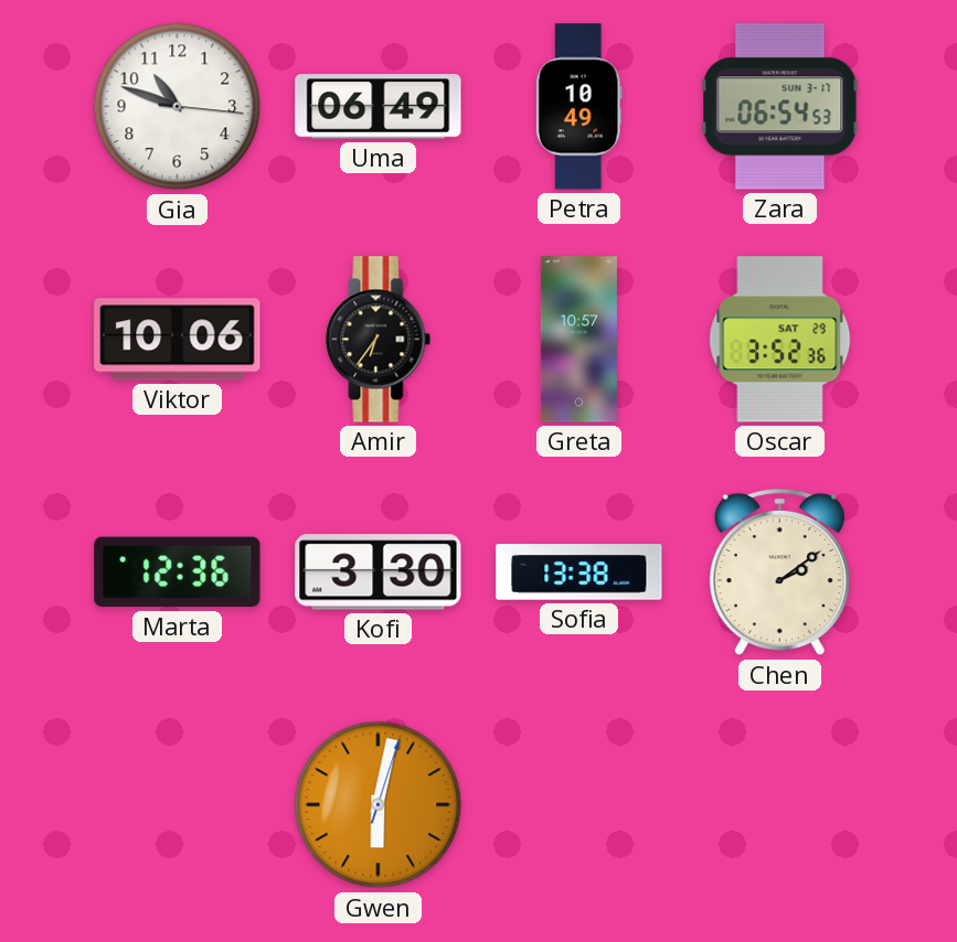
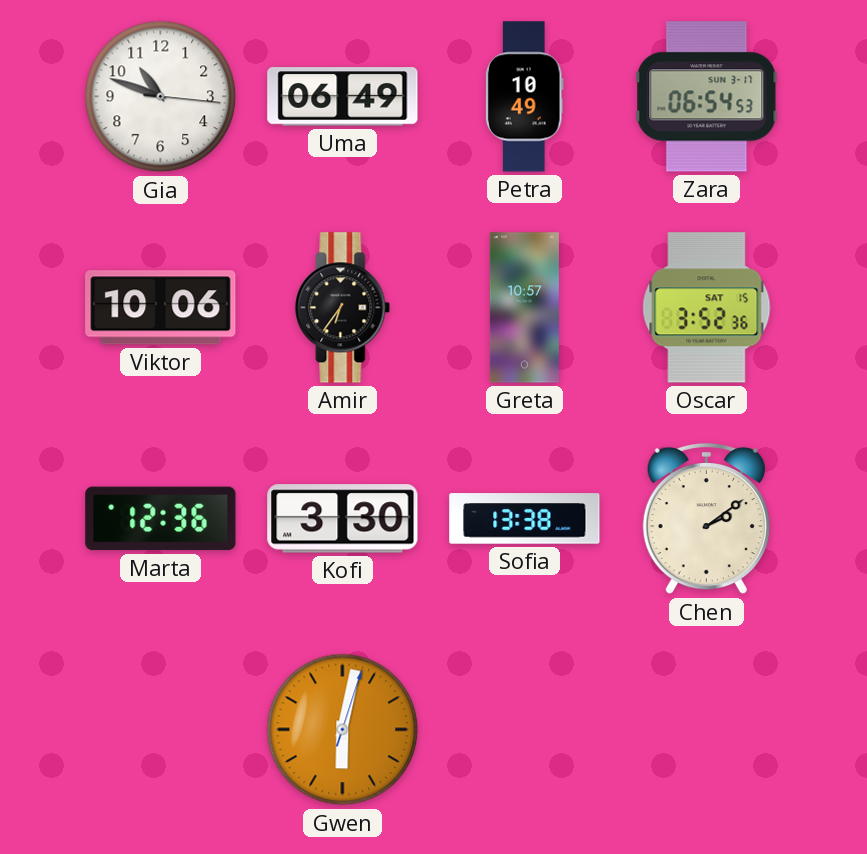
Oscar date: SAT 29 -> SAT 15 (707, 308)
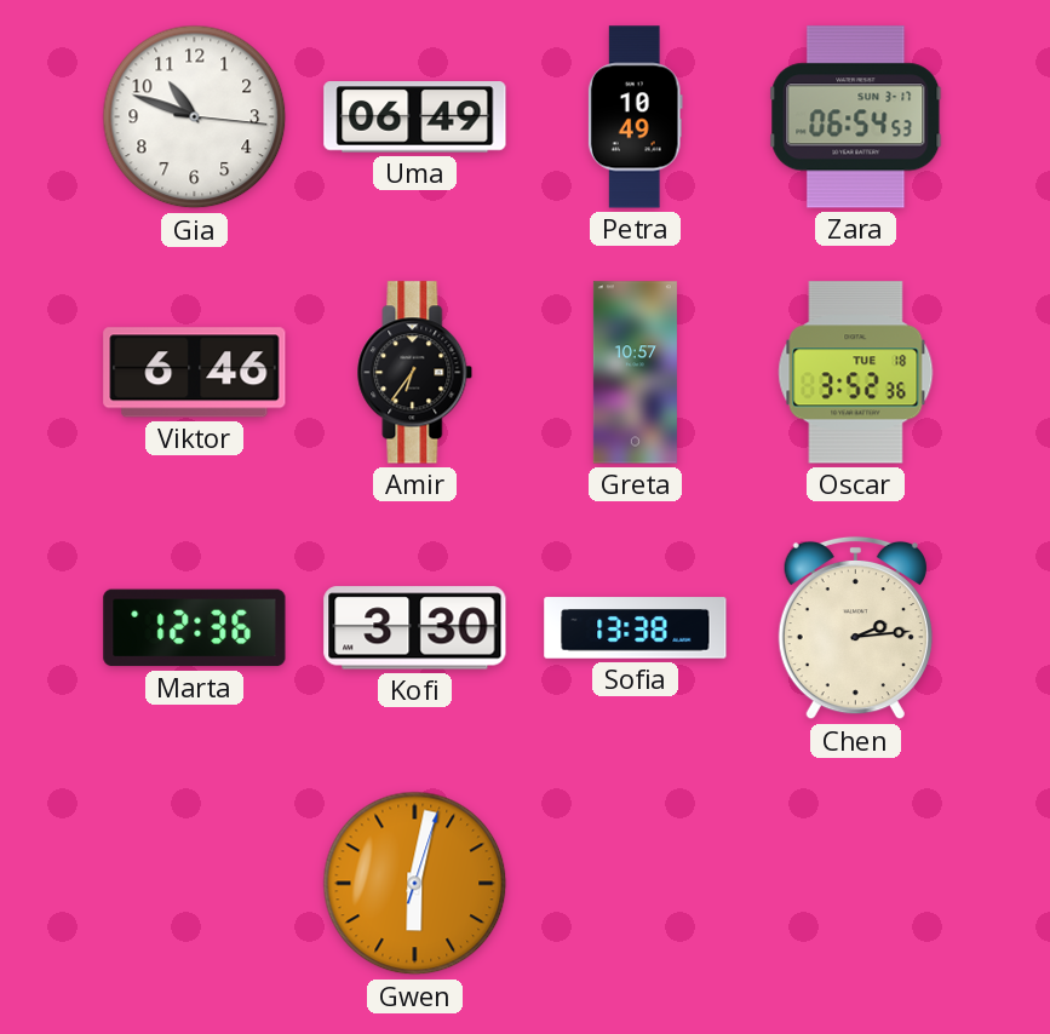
Viktor: 10:06 -> 6:46 (195, 373)
Oscar date: SAT 15 -> TUE 18 (856, 373)
Chen: 2:09 -> 2:14 (855, 628)
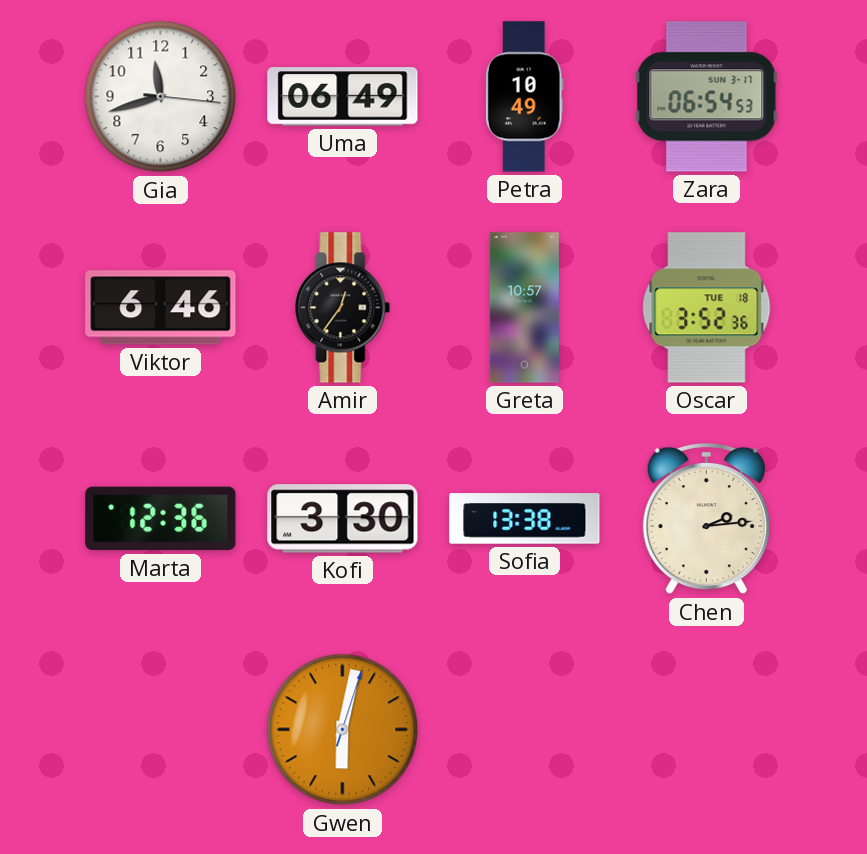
Gia: 10:48 -> 11:42 (161, 97)
Amir: 6:36 -> 12:36 (343, 308)
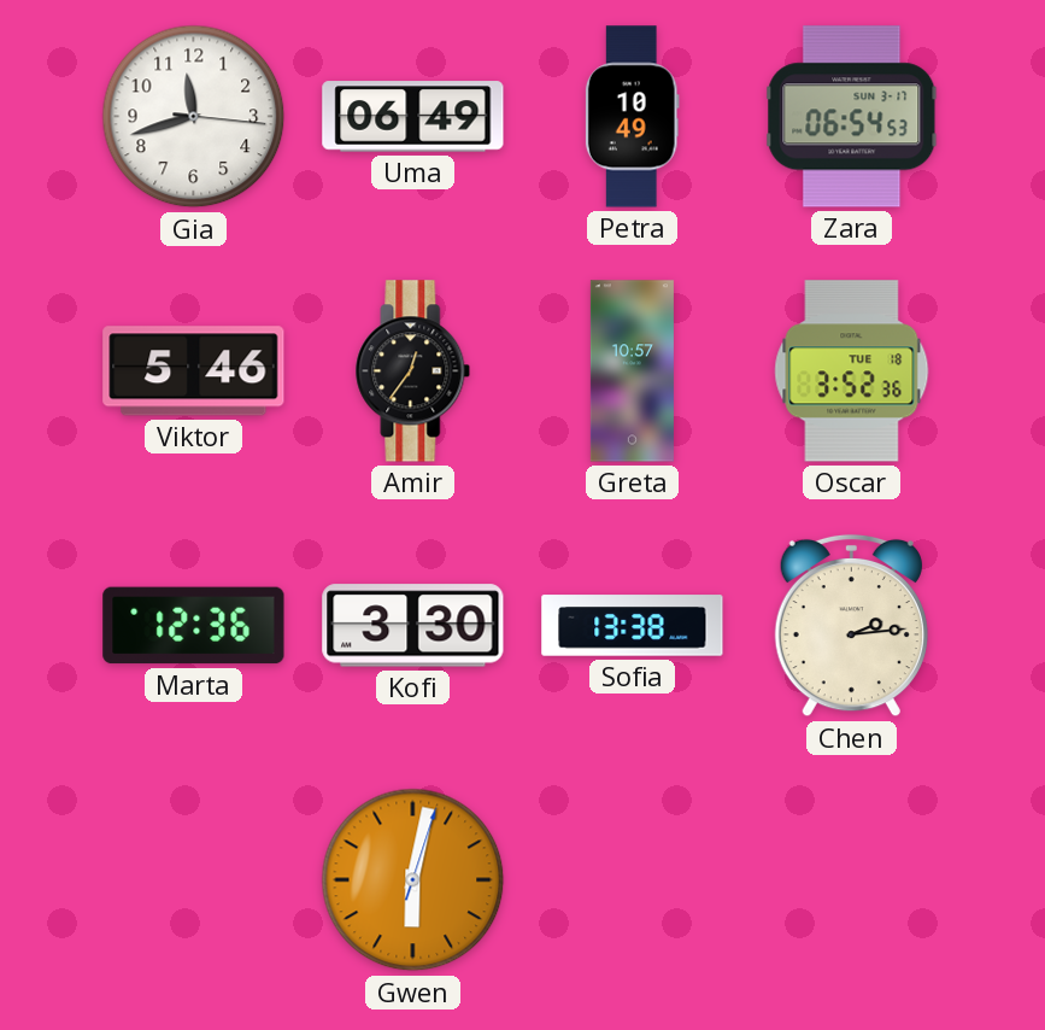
Viktor: 6:46 -> 5:46 (194, 371)
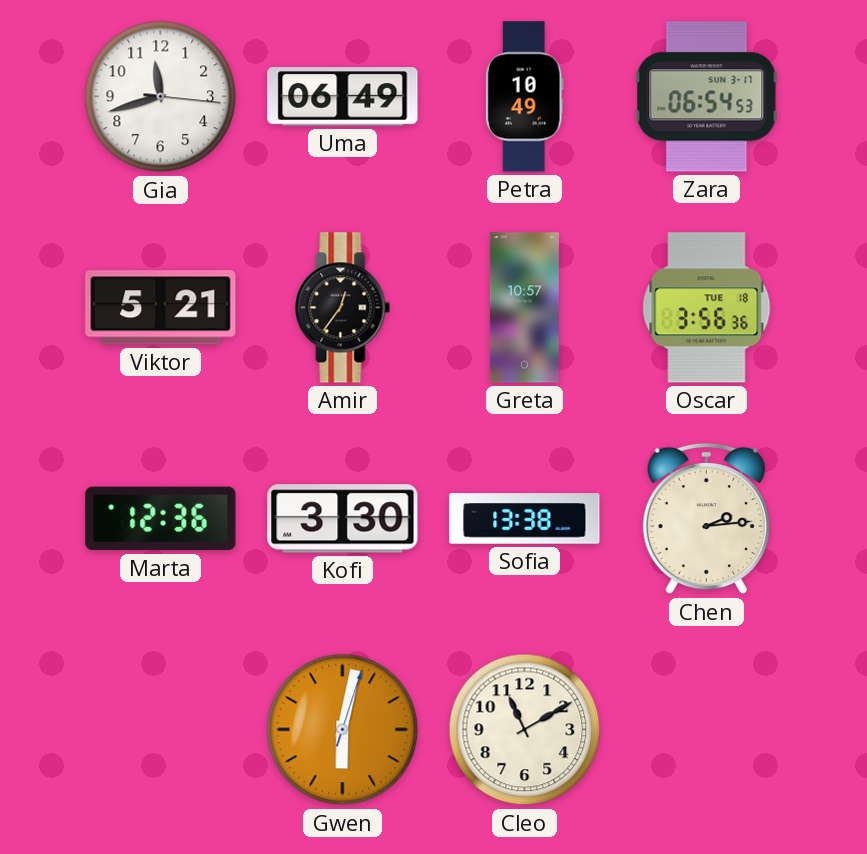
Viktor: 5:46 -> 5:21 (161, 308)
Oscar: 3:52 -> 3:56 (707, 308)
Cleo: none -> 11:10 (525, 730)
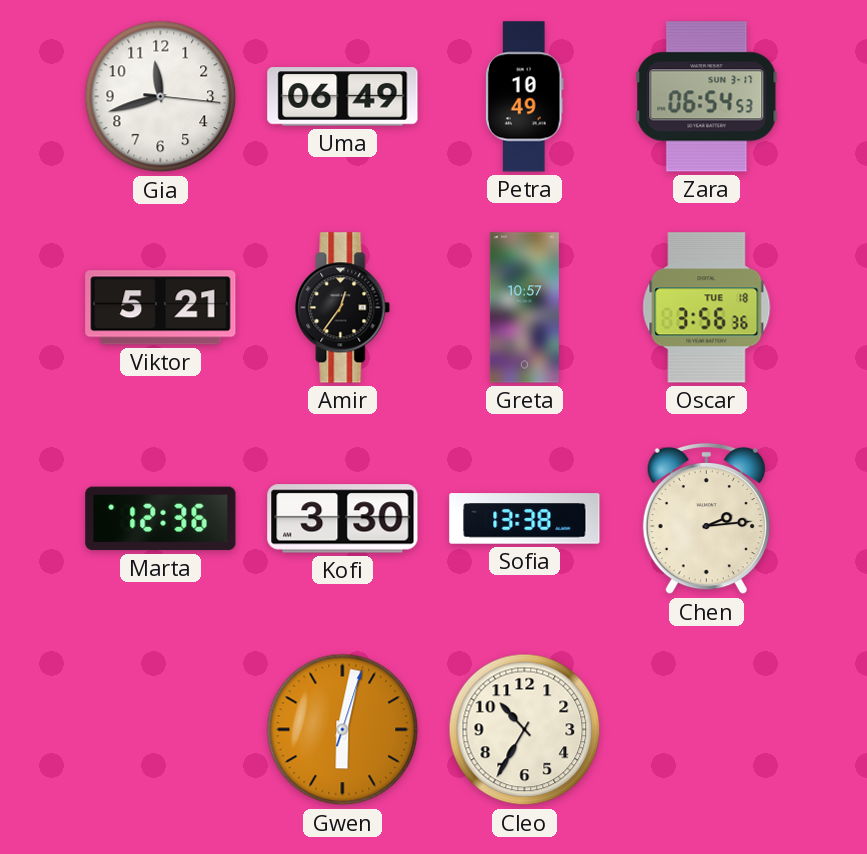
Cleo: 11:10 -> 10:35 (525, 730)
